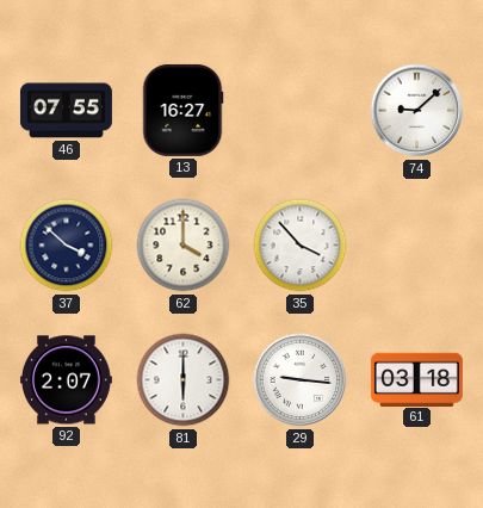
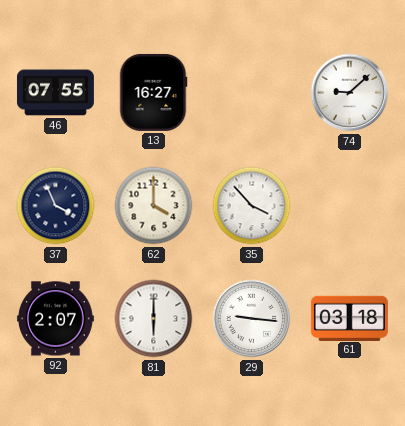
37: 3:52 -> 3:56 (56, 206)
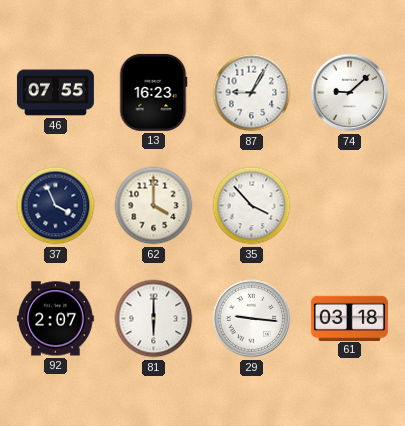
13: 16:27 -> 16:23 (153, 92)
87: none -> 9:05 (252, 93)
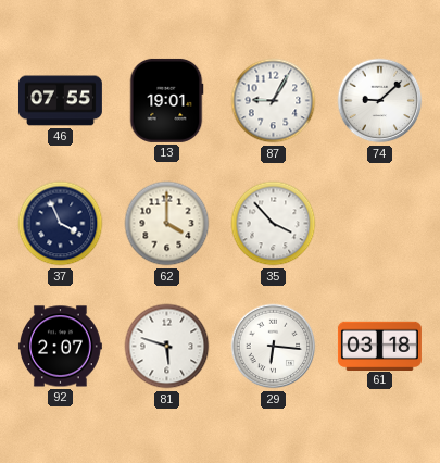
13: 16:23 -> 19:01 (166, 100)
81: 6:00 -> 5:48 (167, 347)
29: 9:16 -> 6:16 (274, 347)
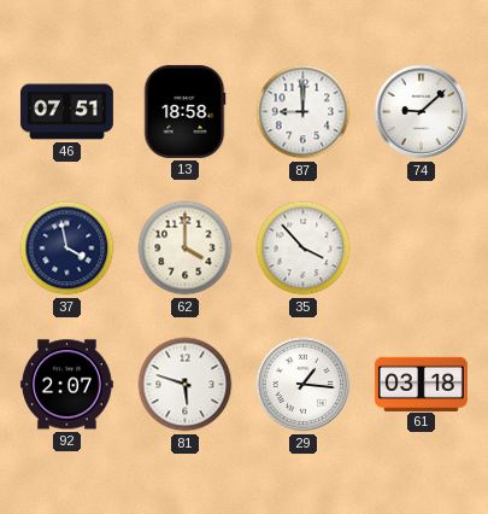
46: 07:55 -> 07:51 (66, 112)
13: 19:01 -> 18:58 (184, 111)
87: 9:05 -> 9:00 (304, 112)
37: 3:56 -> 3:58 (67, 249)
29: 6:16 -> 1:16 (304, 385)
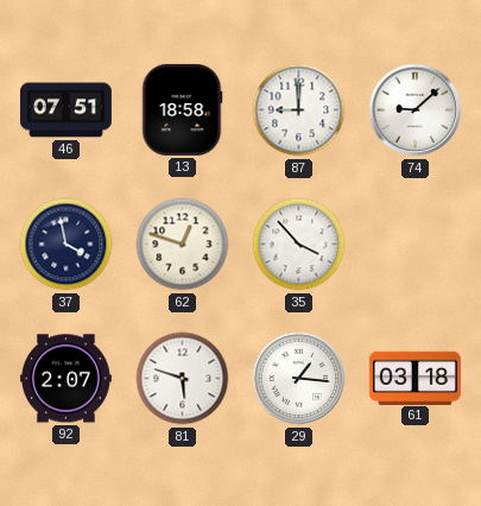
62: 4:00 -> 12:48 (183, 245)
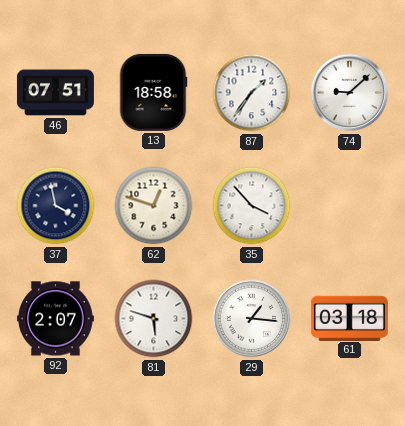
87: 9:00 -> 1:36 (252, 93)
